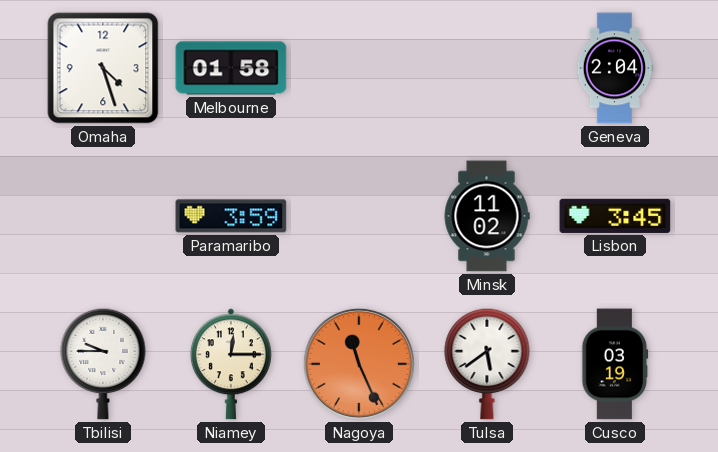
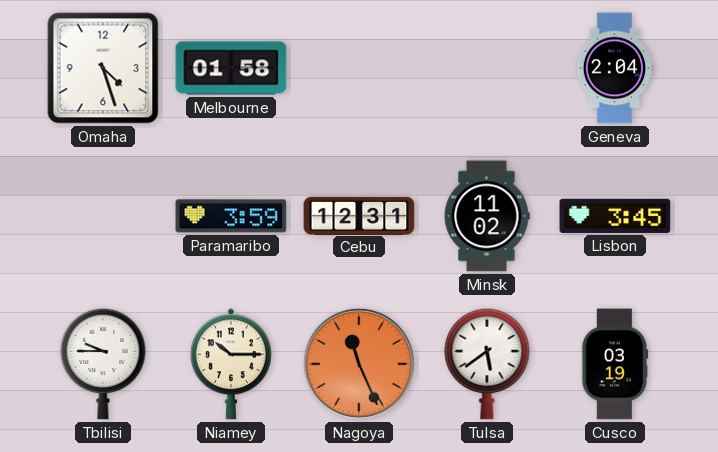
Cebu: none -> 12:31 (359, 215)
Niamey: 12:15 -> 10:15 (231, 364)
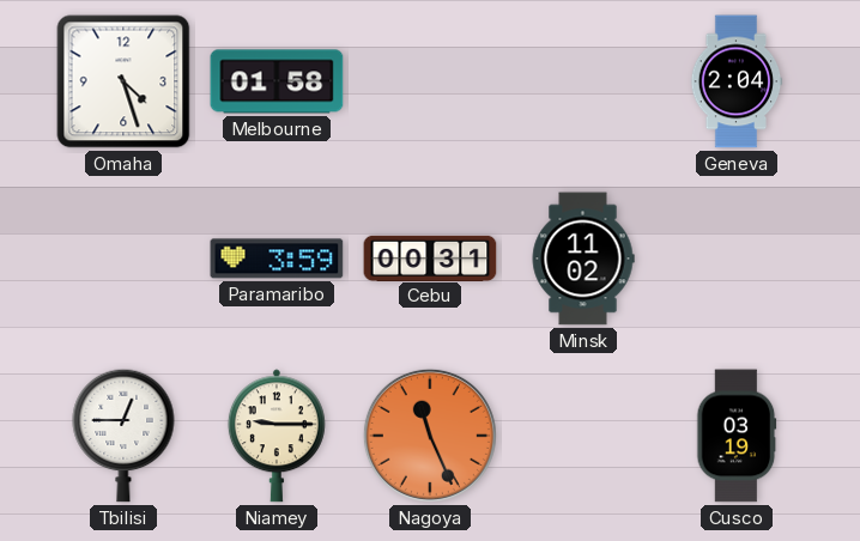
Cebu: 12:31 -> 00:31 (430, 257)
Lisbon: 3:45 -> none (615, 216)
Tbilisi: 9:45 -> 12:45 (123, 436)
Niamey: 10:15 -> 9:15 (277, 436)
Tulsa: 5:39 -> none (487, 364)
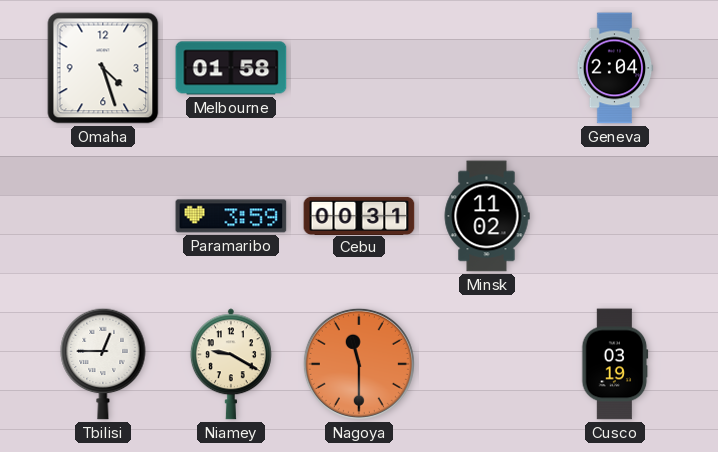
Niamey: 9:15 -> 9:20 (231, 364)
Nagoya: 11:26 -> 11:30 (359, 364)
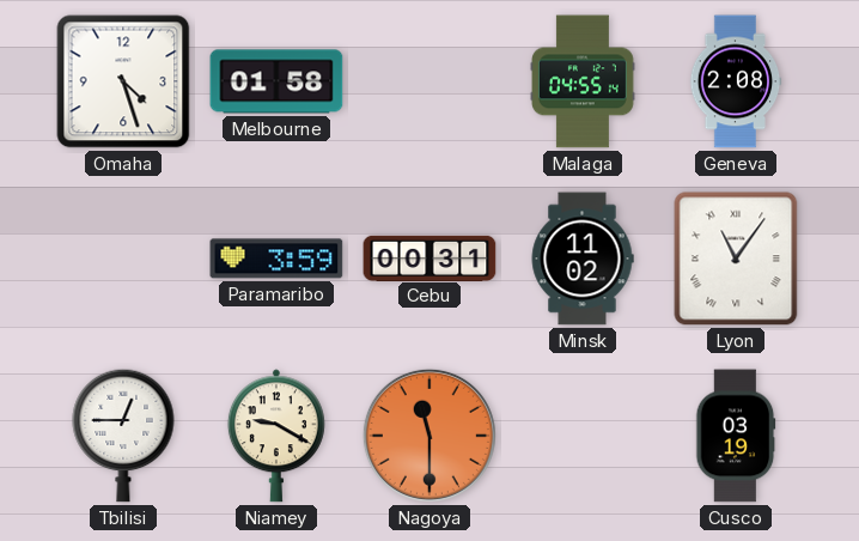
Malaga: none -> 04:55 (583, 81)
Geneva: 2:04 -> 2:08 (736, 81)
Lyon: none -> 11:06 (736, 259)
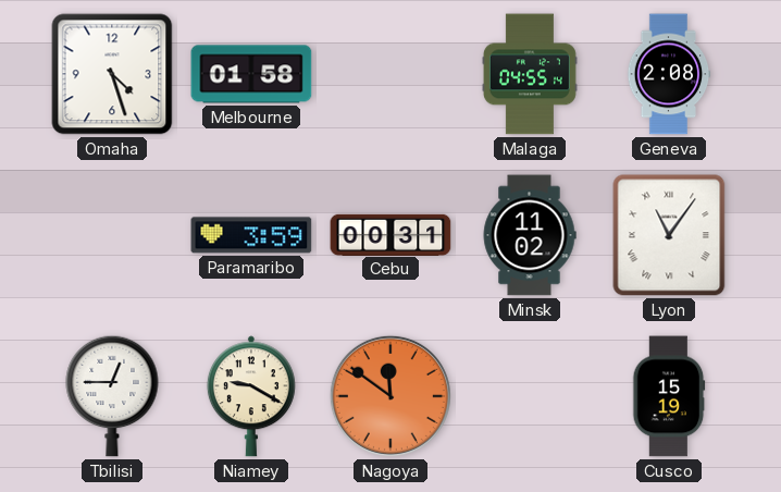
Nagoya: 11:30 -> 11:51 (390, 396)
Cusco: 03:19 -> 15:19 (669, 396)
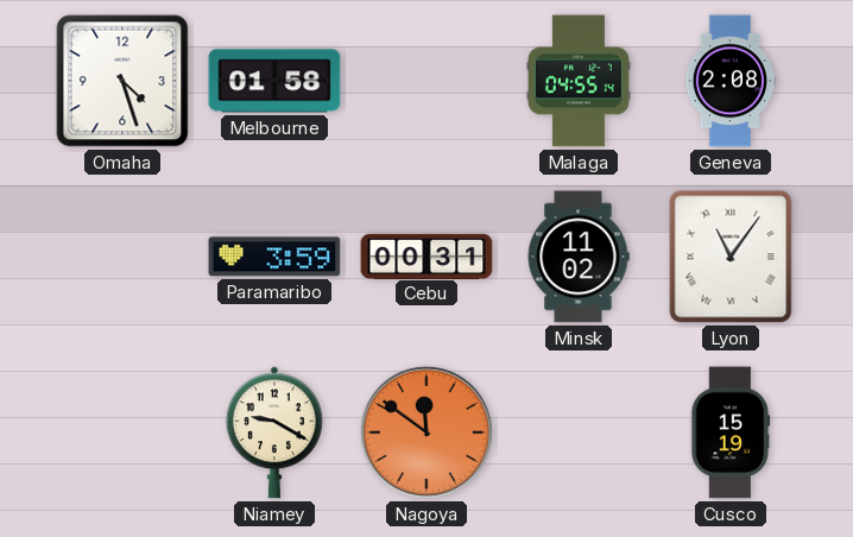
Tbilisi: 12:45 -> none (112, 396)
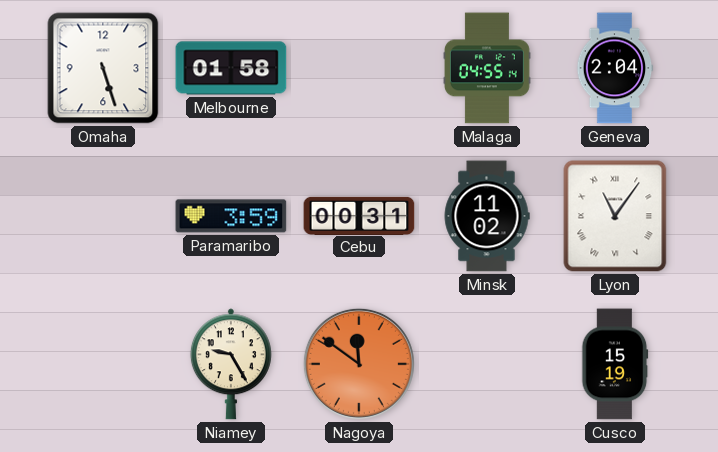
Omaha: 4:27 -> 5:27 (103, 68)
Geneva: 2:08 -> 2:04 (615, 68)
Niamey: 9:20 -> 9:25 (231, 364)
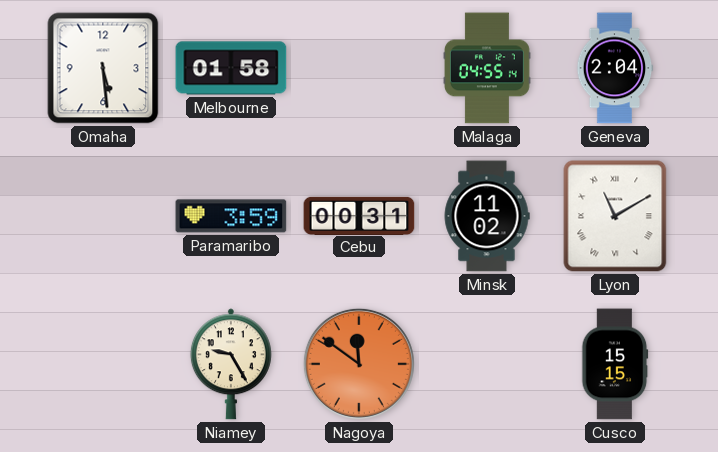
Omaha: 5:27 -> 5:29 (103, 68)
Lyon: 11:06 -> 11:10 (615, 216)
Cusco: 15:19 -> 15:15 (615, 364)
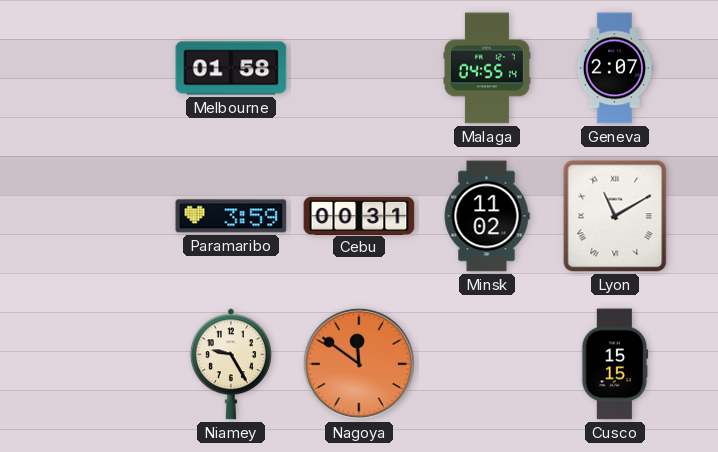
Omaha: 5:29 -> none (103, 68)
Geneva: 2:04 -> 2:07 (615, 68)
